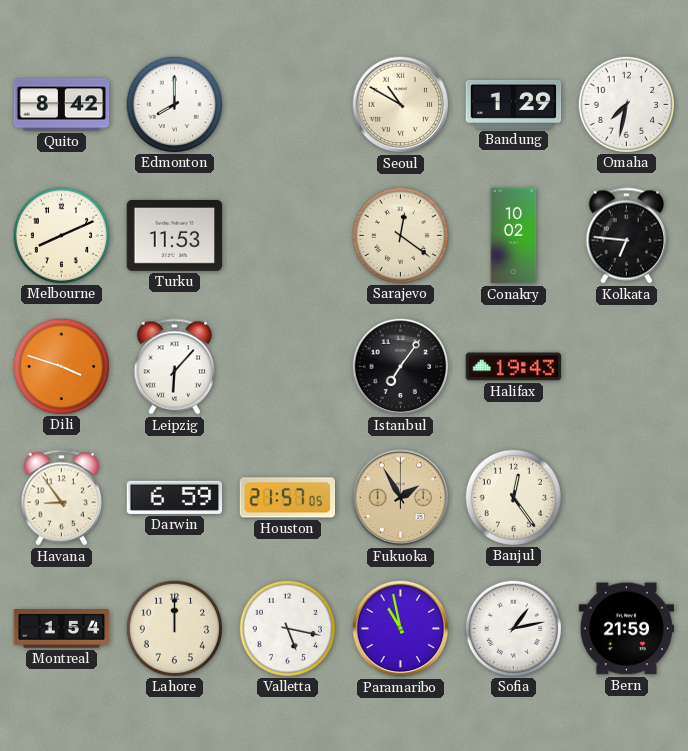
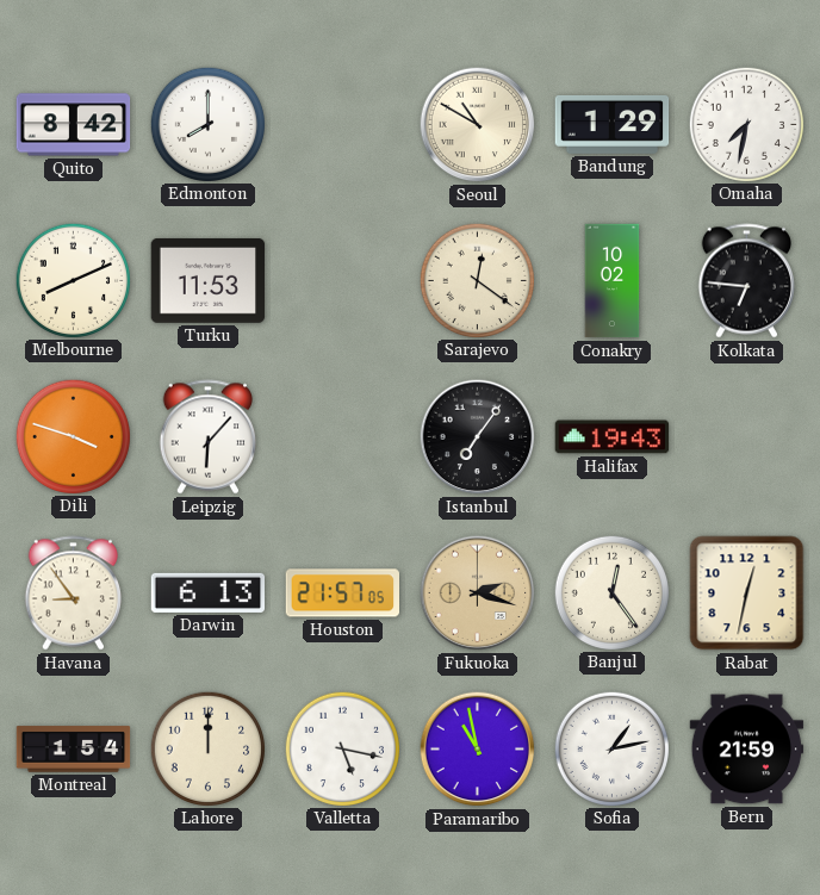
Darwin: 6:59 -> 6:13 (209, 592)
Fukuoka: 1:55 -> 2:18 (478, 593)
Rabat: none -> 12:32 (747, 593)
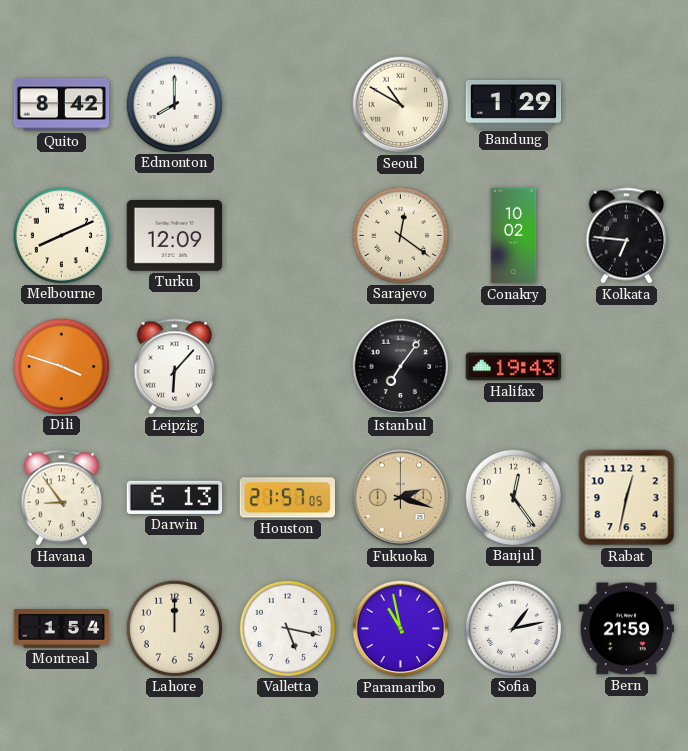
Omaha: 7:32 -> none (746, 124)
Turku: 11:53 -> 12:09 (175, 235)
